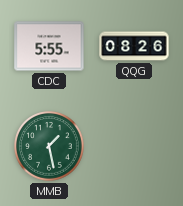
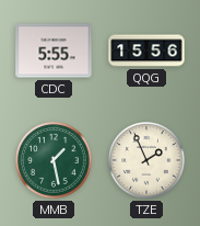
QQG: 08:26 -> 15:56 (146, 50)
TZE: none -> 1:56 (146, 160)
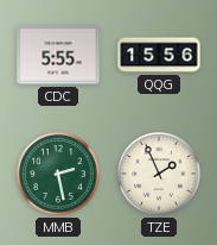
MMB: 1:28 -> 2:28 (58, 174)
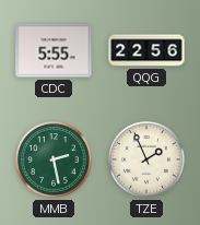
QQG: 15:56 -> 22:56 (146, 50)
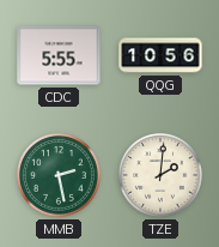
QQG: 22:56 -> 10:56 (160, 55)
TZE: 1:56 -> 2:01 (160, 175)
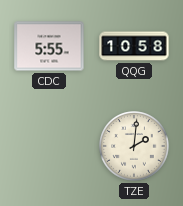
QQG: 10:56 -> 10:58 (134, 46)
MMB: 2:28 -> none (59, 175)
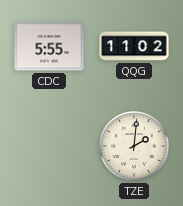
QQG: 10:58 -> 11:02 (134, 46)
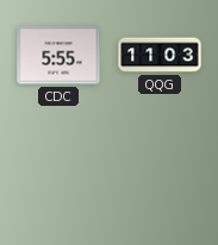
QQG: 11:02 -> 11:03 (160, 55)
TZE: 2:01 -> none (134, 146)
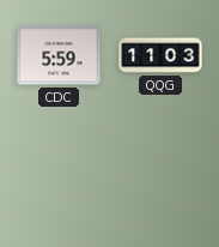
CDC: 5:55 -> 5:59 (59, 55)
